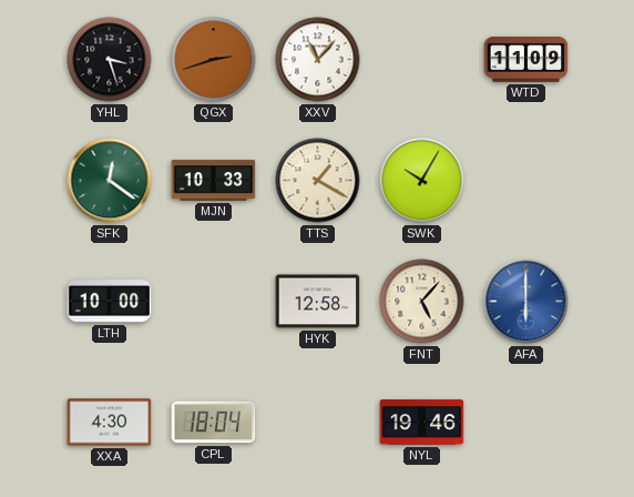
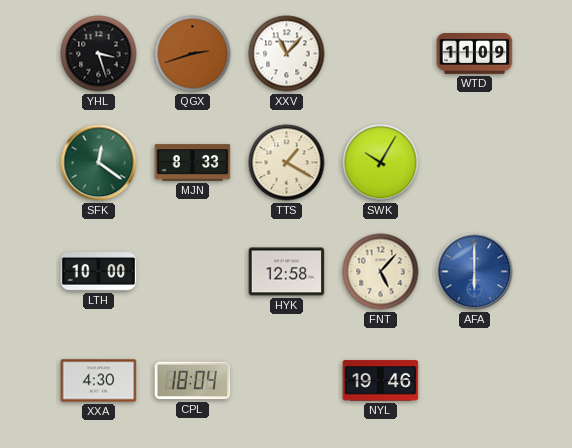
MJN: 10:33 -> 8:33 (193, 163)
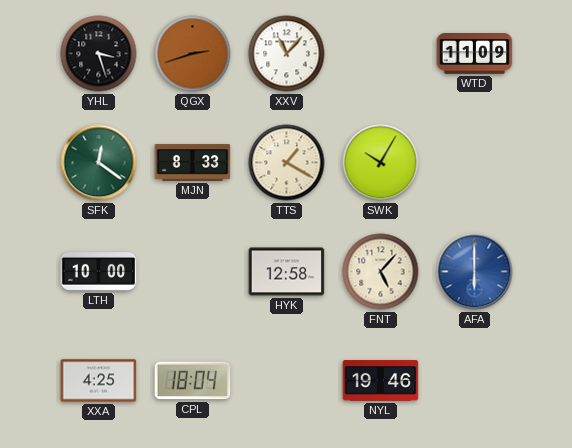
XXA: 4:30 -> 4:25 (99, 381)
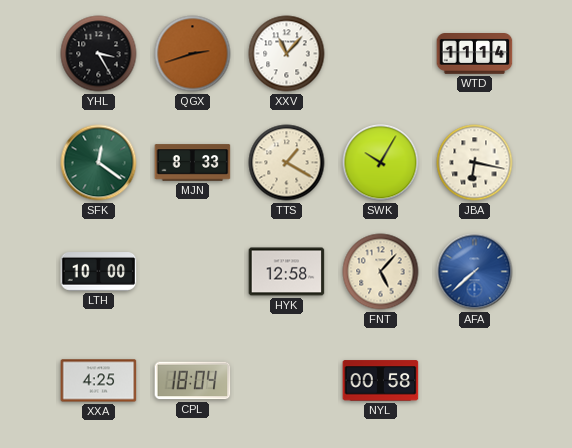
YHL: 3:27 -> 3:25 (99, 54)
WTD: 11:09 -> 11:14 (475, 54)
JBA: none -> 6:17 (475, 163)
AFA: 6:00 -> 7:38 (475, 272)
NYL: 19:46 -> 00:58 (381, 381)
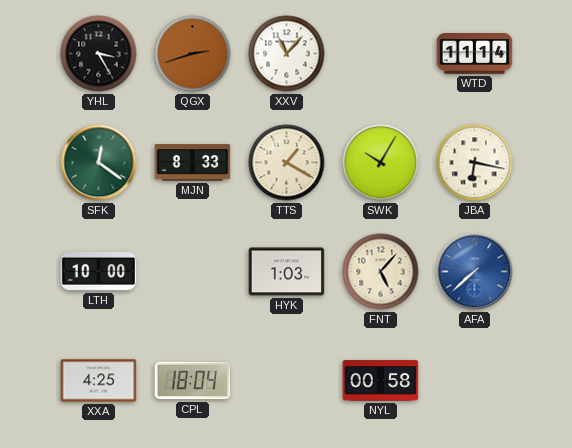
HYK: 12:58 -> 1:03 (287, 272)
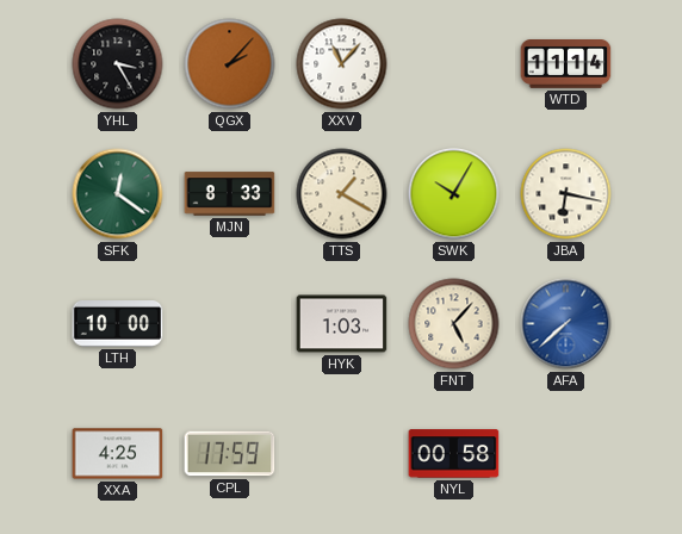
QGX: 2:42 -> 2:07 (230, 64)
CPL: 18:04 -> 17:59 (230, 454)
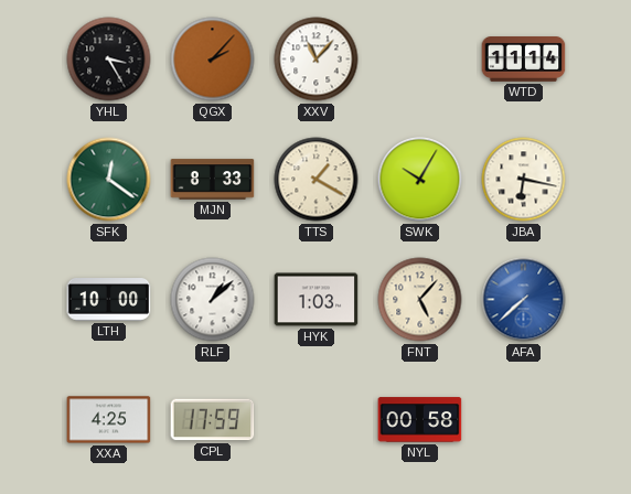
RLF: none -> 1:08 (213, 300)
